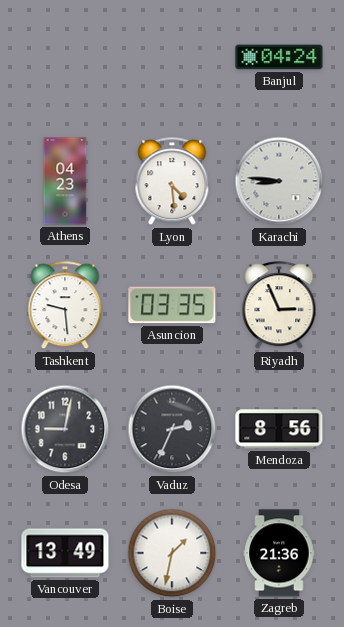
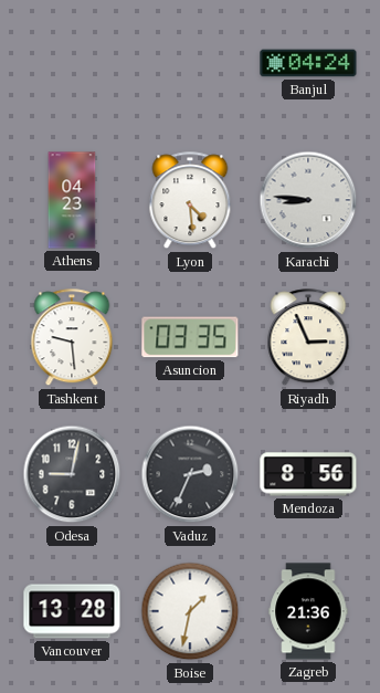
Vancouver: 13:49 -> 13:28 (72, 611)
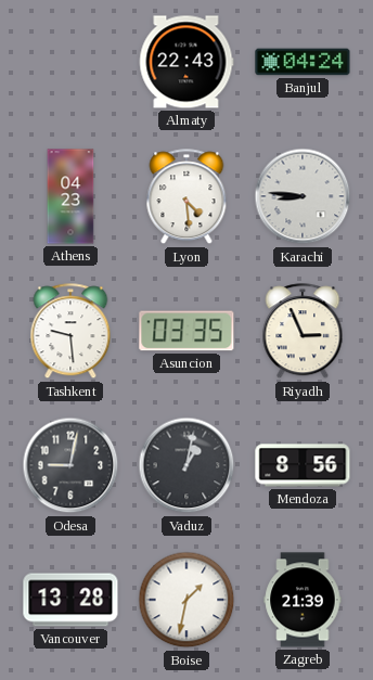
Almaty: none -> 22:43 (186, 62)
Vaduz: 2:34 -> 1:02 (186, 465)
Zagreb: 21:36 -> 21:39 (303, 600)
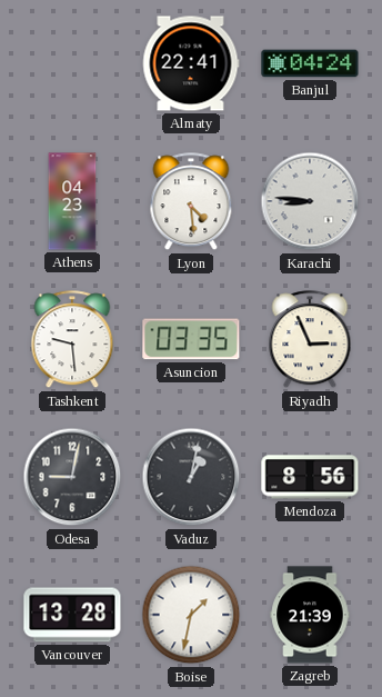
Almaty: 22:43 -> 22:41 (191, 63)
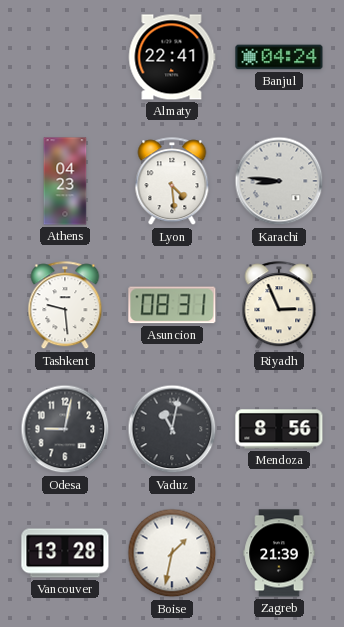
Asuncion: 03:35 -> 08:31 (172, 305)
Vaduz: 1:02 -> 11:02 (172, 429)
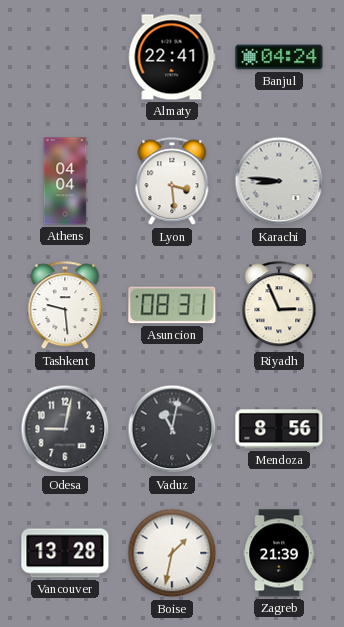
Athens: 04:23 -> 04:04 (65, 181)
Lyon: 4:29 -> 3:29 (172, 182)
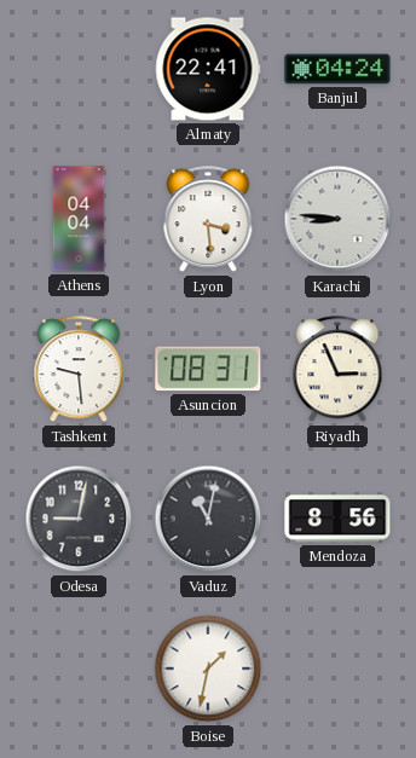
Vancouver: 13:28 -> none (65, 553)
Zagreb: 21:39 -> none (279, 553)
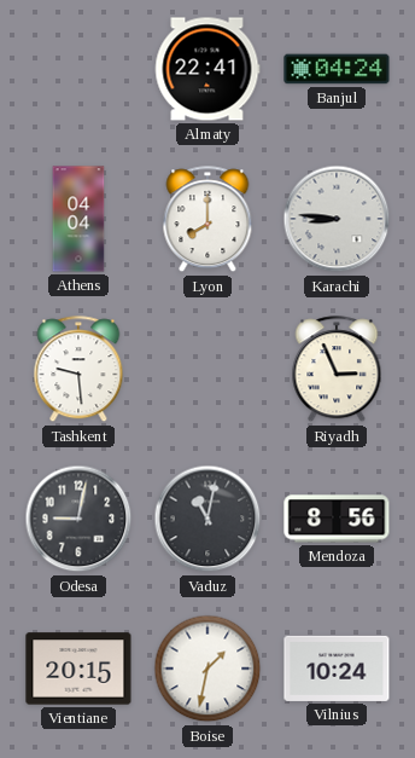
Lyon: 3:29 -> 8:00 (207, 220)
Asuncion: 08:31 -> none (208, 369)
Vientiane: none -> 20:15 (78, 669)
Vilnius: none -> 10:24 (337, 669)
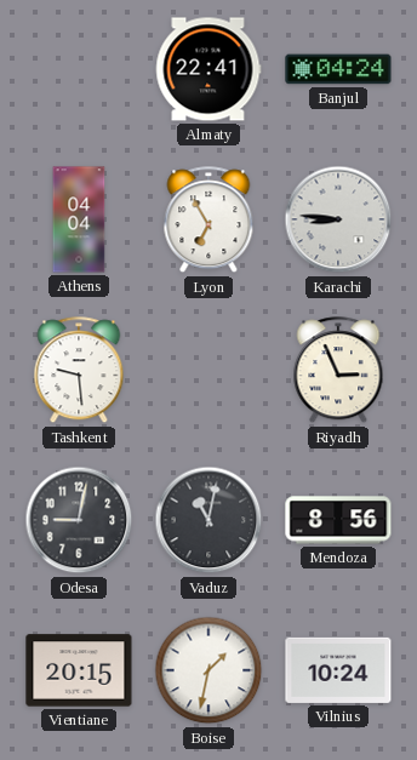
Lyon: 8:00 -> 6:55 (208, 221)
